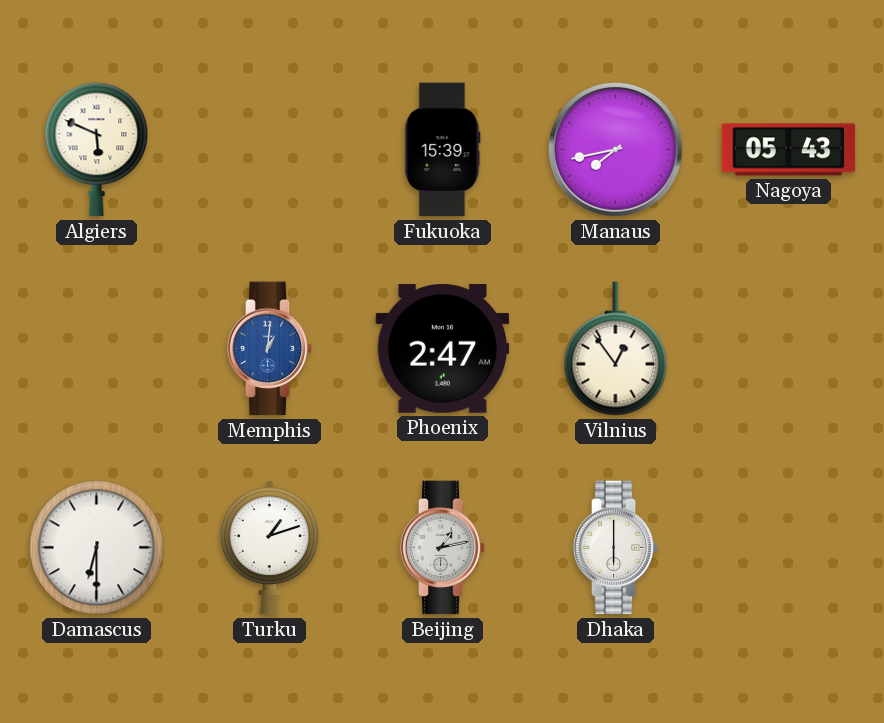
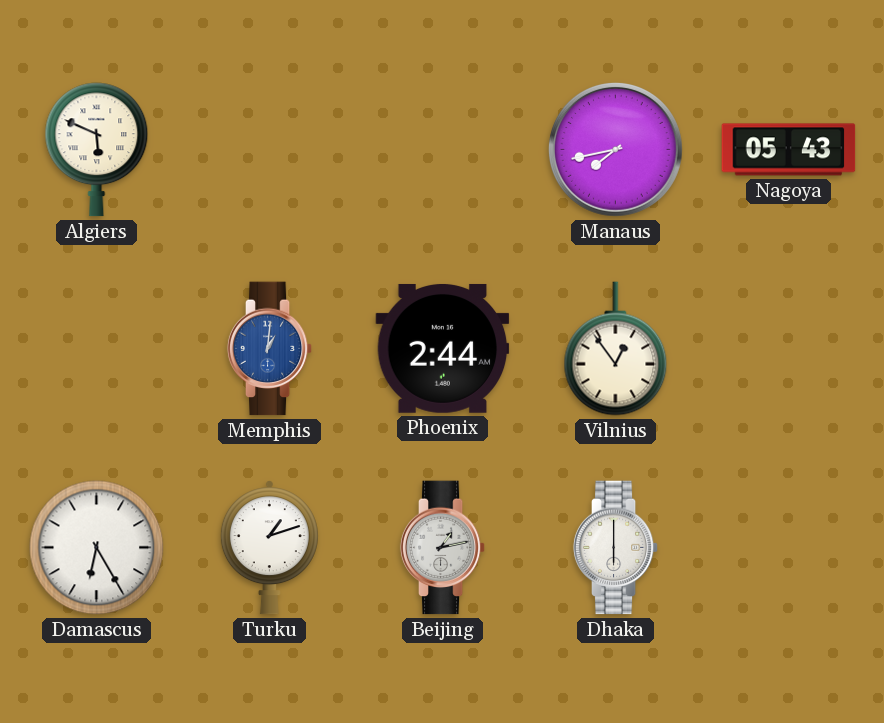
Fukuoka: 15:39 -> none (443, 150)
Phoenix: 2:47 -> 2:44 (443, 348)
Damascus: 6:30 -> 6:25 (97, 548)
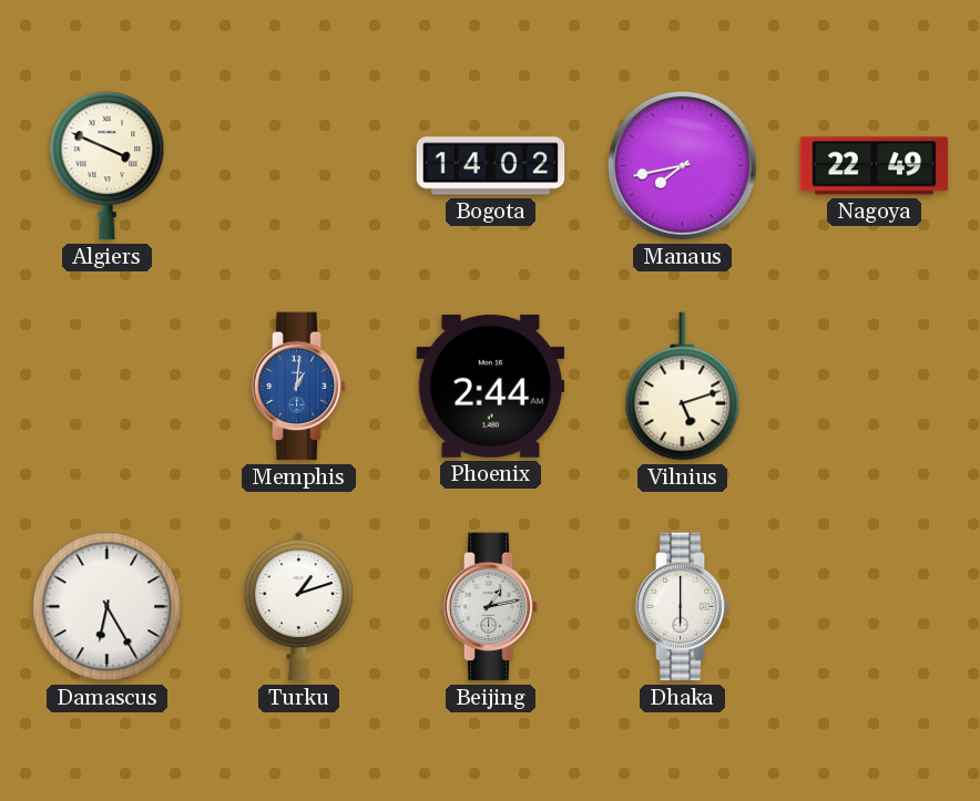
Algiers: 5:49 -> 3:49 (108, 166)
Bogota: none -> 14:02 (491, 166)
Nagoya: 05:43 -> 22:49 (875, 166)
Vilnius: 12:54 -> 5:12 (683, 387)
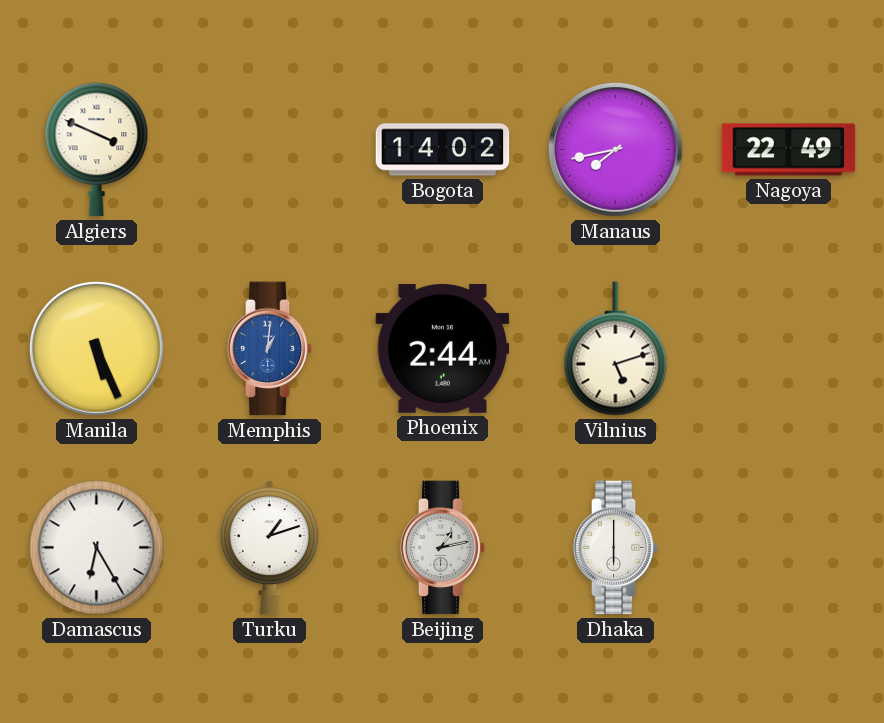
Manila: none -> 5:26 (96, 348)
